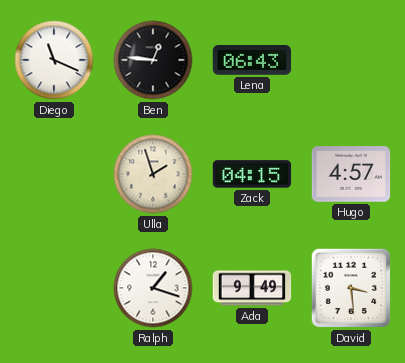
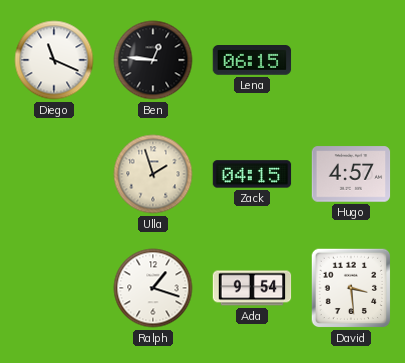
Lena: 06:43 -> 06:15 (252, 60)
Ada: 9:49 -> 9:54 (252, 288)
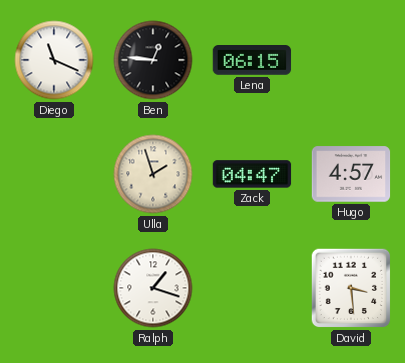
Zack: 04:15 -> 04:47 (252, 174)
Ada: 9:54 -> none (252, 288)
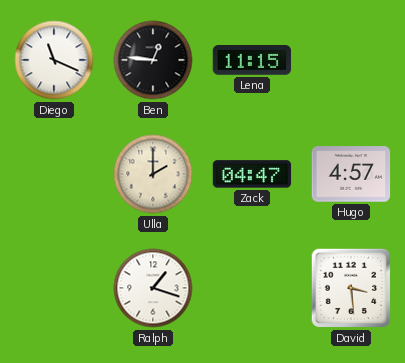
Lena: 06:15 -> 11:15 (252, 60)
Ulla: 1:57 -> 2:00 (153, 174)
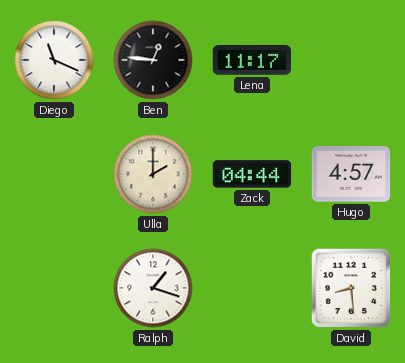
Lena: 11:15 -> 11:17 (252, 60)
Zack: 04:47 -> 04:44 (252, 174)
David: 3:29 -> 8:29 (351, 288)
